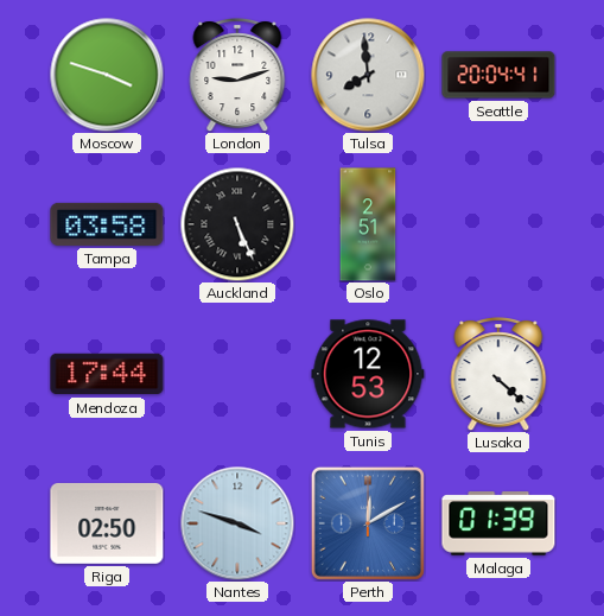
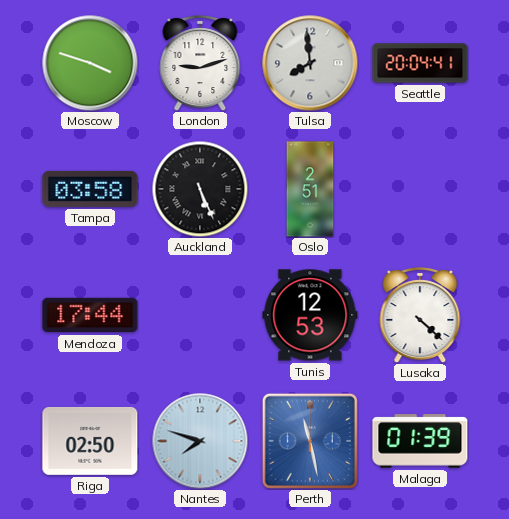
Nantes: 3:48 -> 7:48 (200, 441)
Perth: 12:10 -> 11:28 (310, 441)
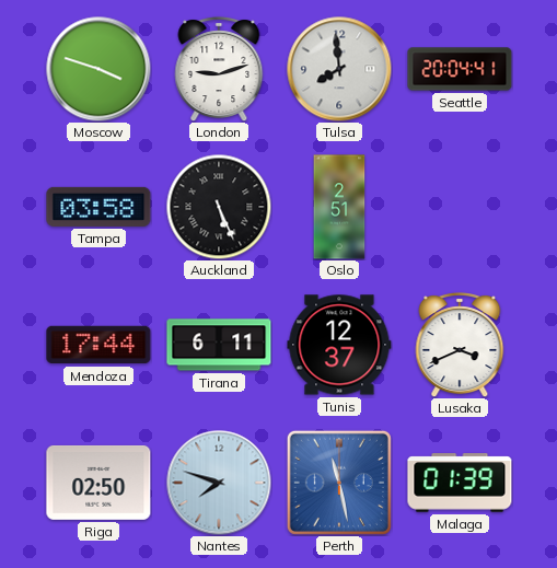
Tirana: none -> 6:11 (219, 345)
Tunis: 12:53 -> 12:37 (339, 345)
Lusaka: 4:22 -> 3:41 (460, 346)
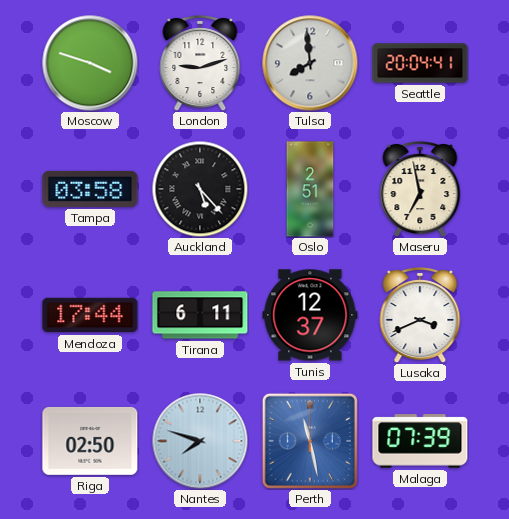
Auckland: 5:26 -> 5:23 (200, 189)
Maseru: none -> 6:58 (420, 190)
Malaga: 01:39 -> 07:39 (420, 441)
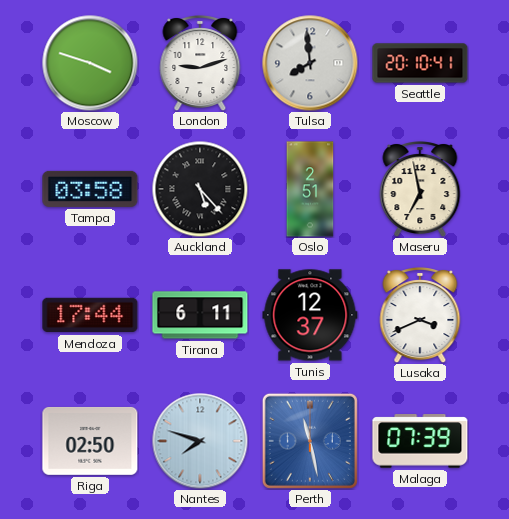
Seattle: 20:04 -> 20:10 (420, 63)
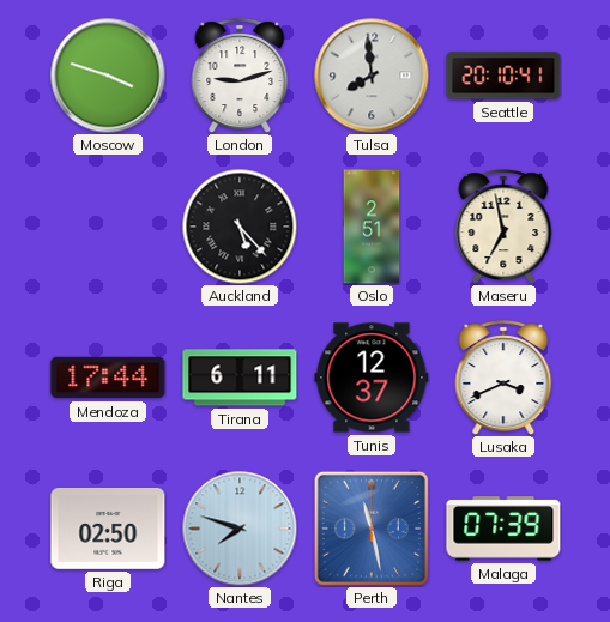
Tampa: 03:58 -> none (90, 189)
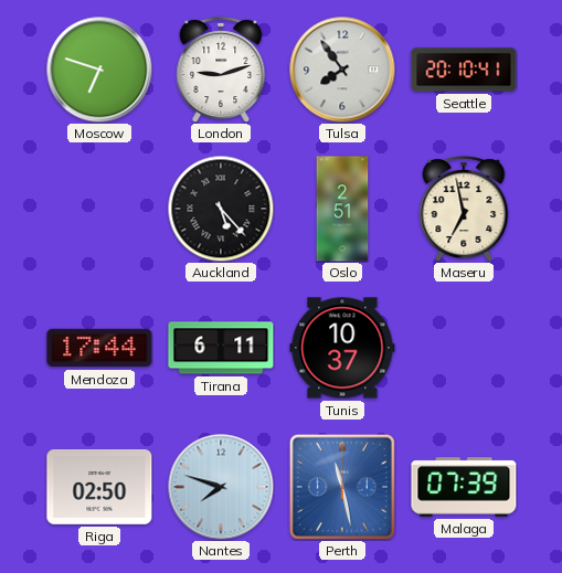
Moscow: 3:48 -> 6:48 (99, 70)
Tulsa: 7:59 -> 7:54 (342, 70)
Tunis: 12:37 -> 10:37 (342, 348)
Lusaka: 3:41 -> none (503, 379)
